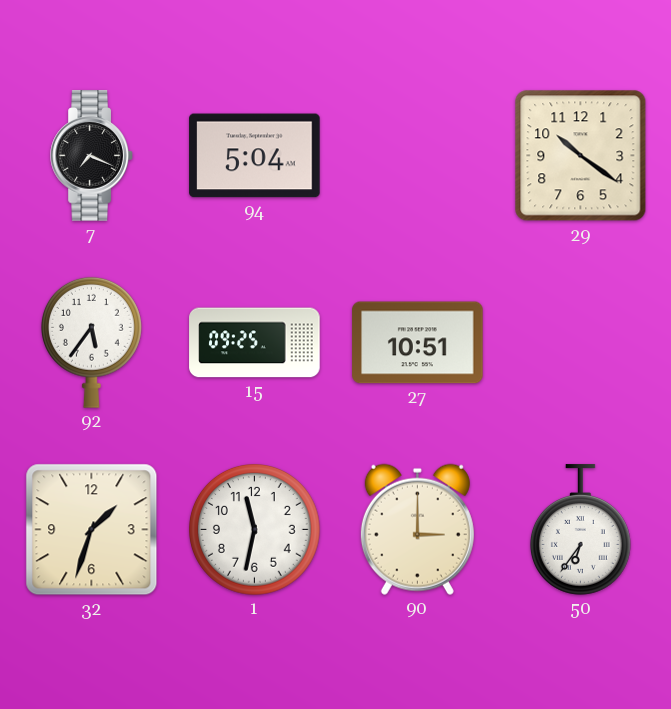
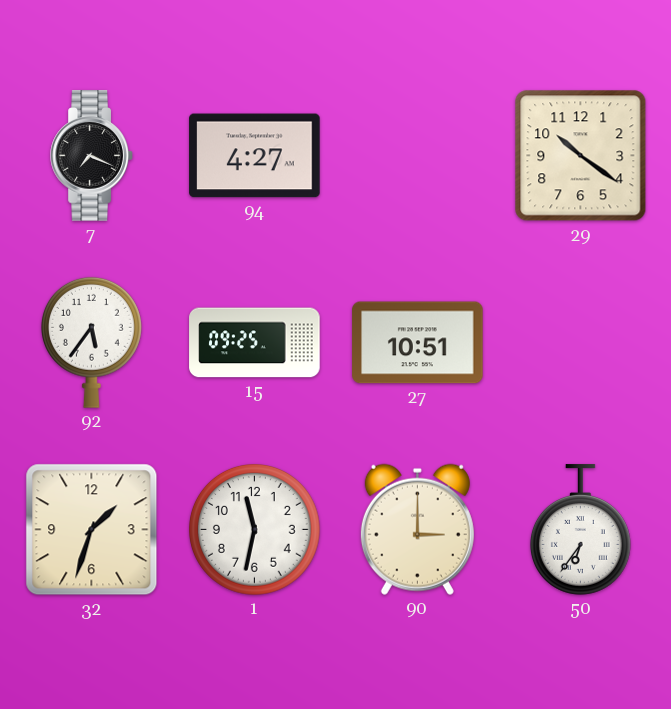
94: 5:04 -> 4:27 (255, 156)
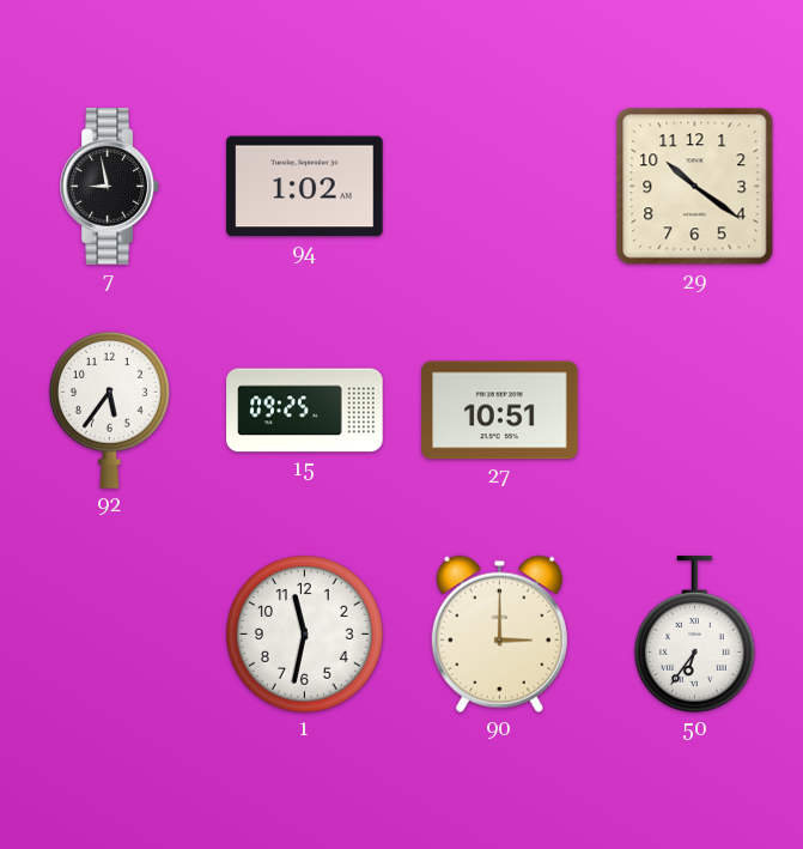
7: 7:19 -> 8:58 (110, 187)
94: 4:27 -> 1:02 (305, 187)
32: 1:33 -> none (92, 530)
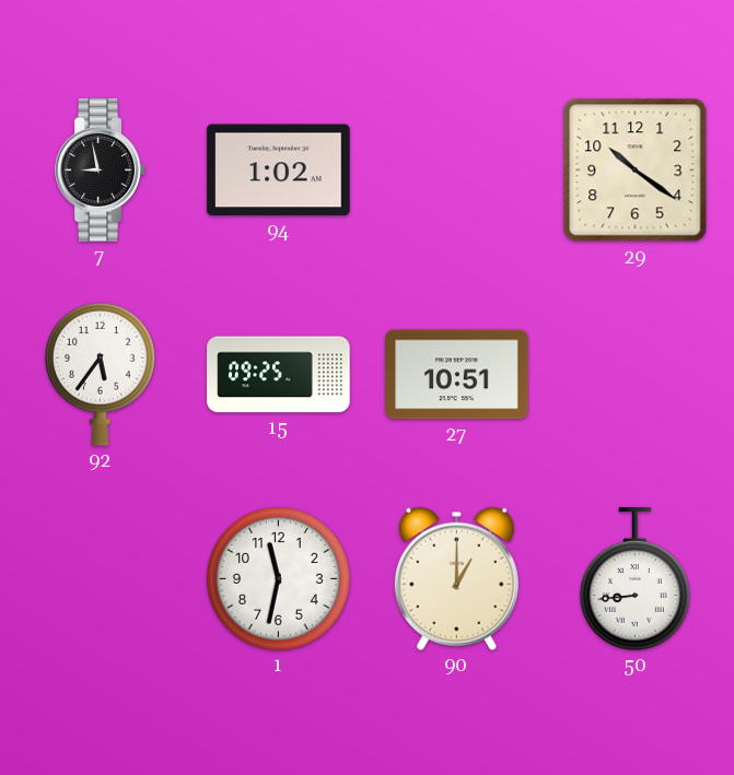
90: 3:00 -> 1:00 (456, 578)
50: 6:36 -> 8:44 (634, 579)
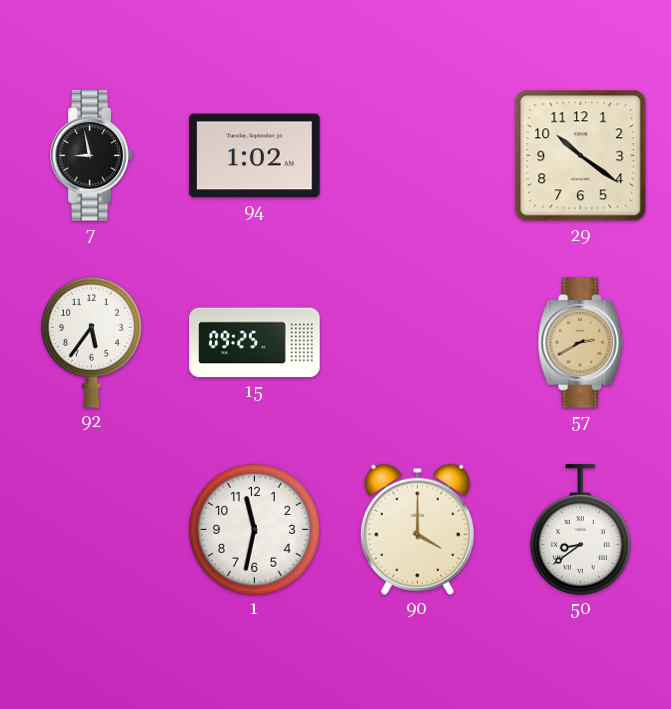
27: 10:51 -> none (457, 375)
57: none -> 2:40 (581, 343)
90: 1:00 -> 4:00 (417, 529)
50: 8:44 -> 8:39 (580, 530)
